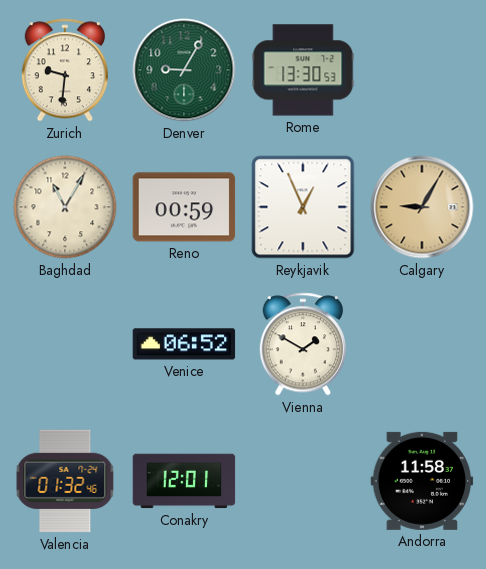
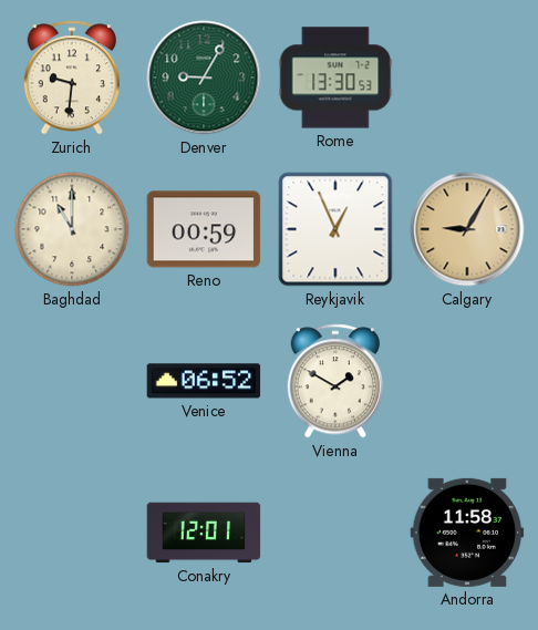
Baghdad: 11:05 -> 11:00 (72, 229)
Valencia: 01:32 -> none (65, 481)
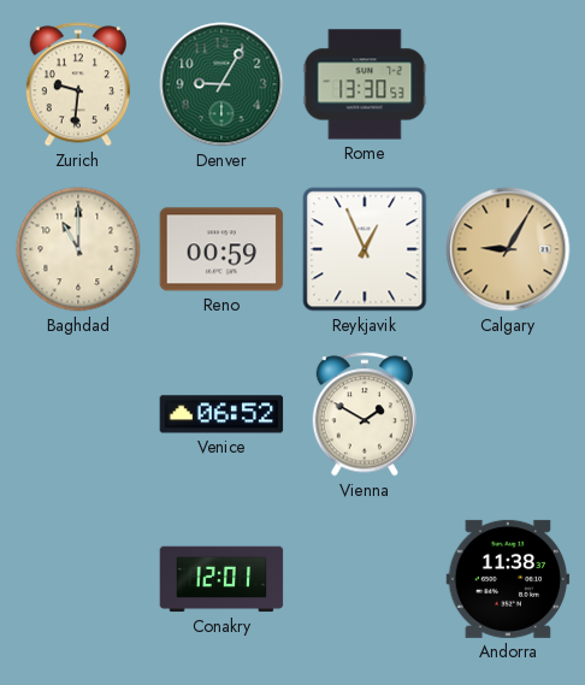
Andorra: 11:58 -> 11:38 (508, 579)
